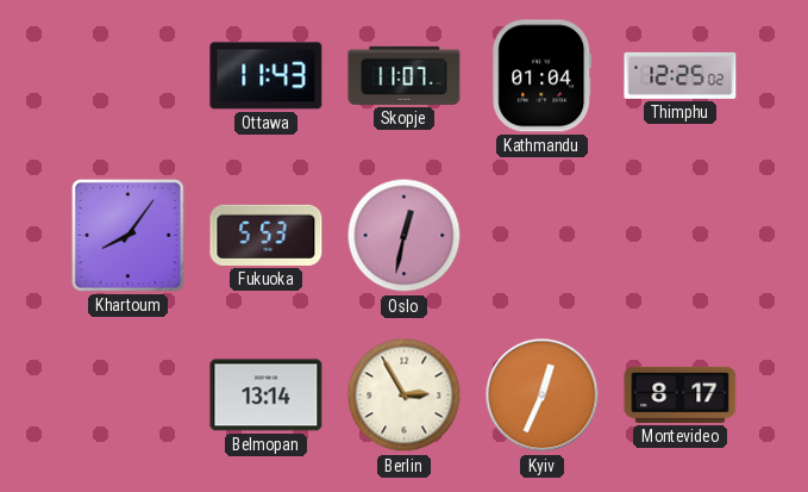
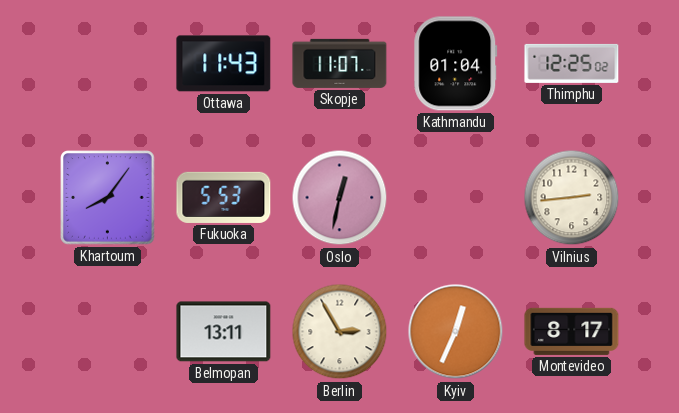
Vilnius: none -> 2:44 (572, 198)
Belmopan: 13:14 -> 13:11 (224, 332)
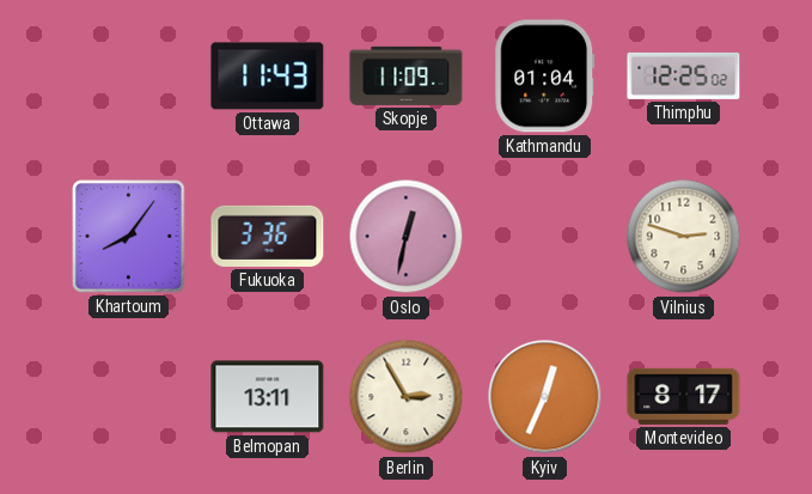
Skopje: 11:07 -> 11:09 (407, 75)
Fukuoka: 5:53 -> 3:36 (268, 236)
Vilnius: 2:44 -> 2:48 (684, 237)
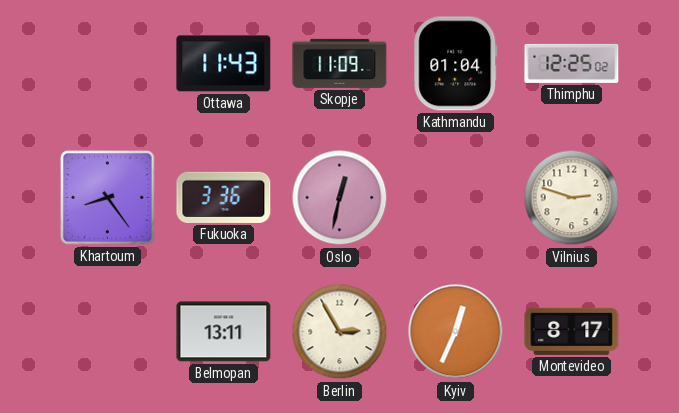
Khartoum: 8:06 -> 8:24 (108, 198)
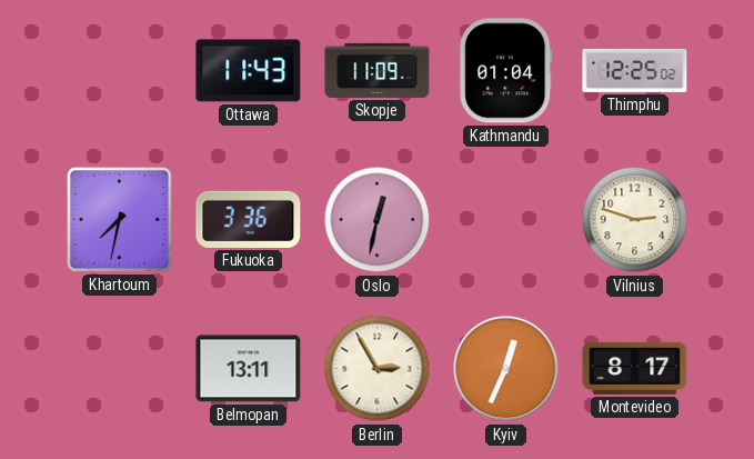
Khartoum: 8:24 -> 7:32 (120, 220)
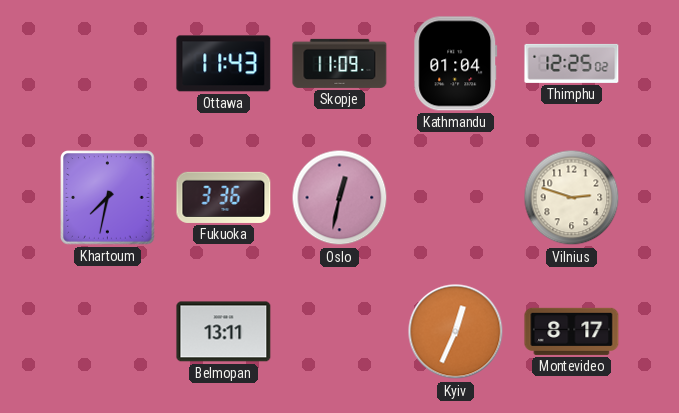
Berlin: 2:55 -> none (378, 369)
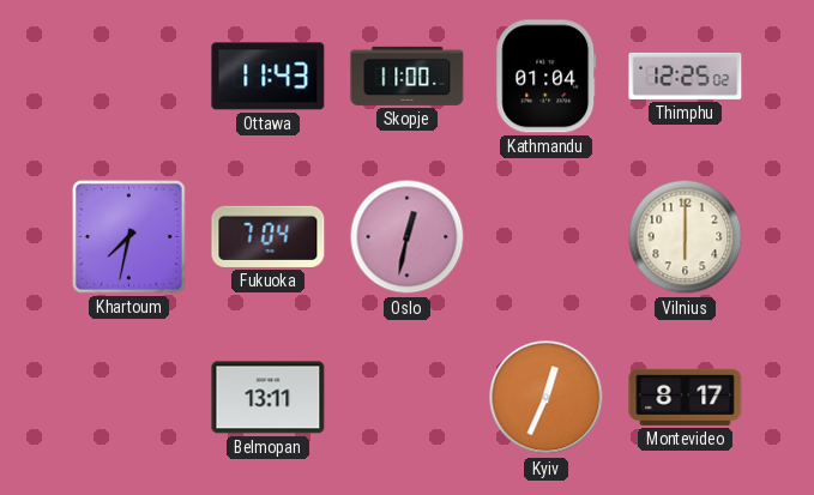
Skopje: 11:09 -> 11:00 (408, 76)
Fukuoka: 3:36 -> 7:04 (269, 236)
Vilnius: 2:48 -> 6:00 (686, 237)
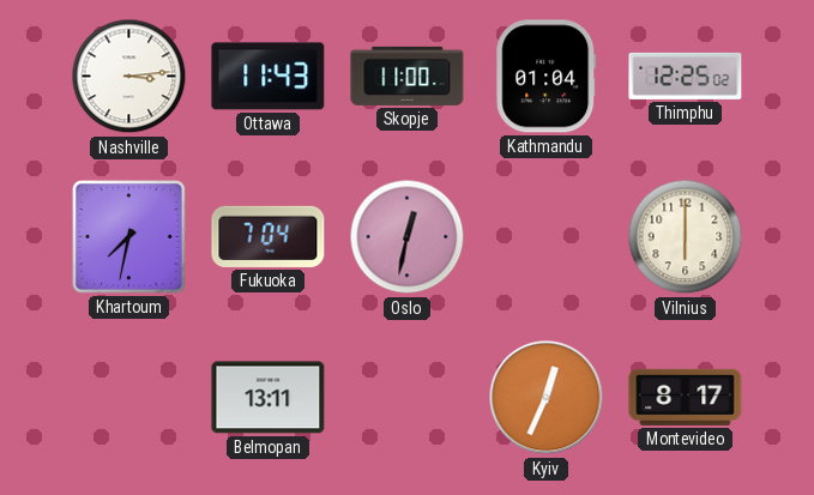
Nashville: none -> 3:14 (129, 77)
